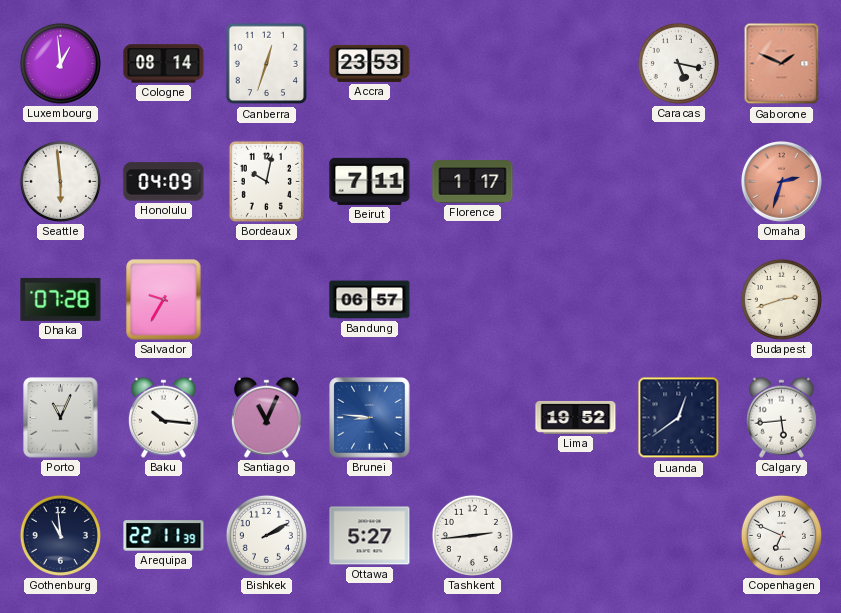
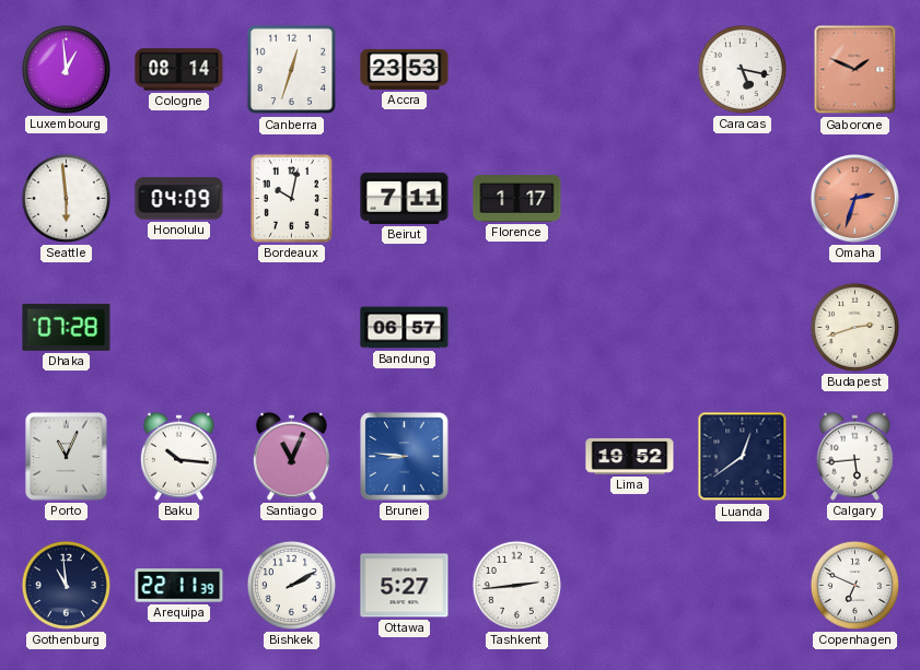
Salvador: 9:35 -> none (164, 300)
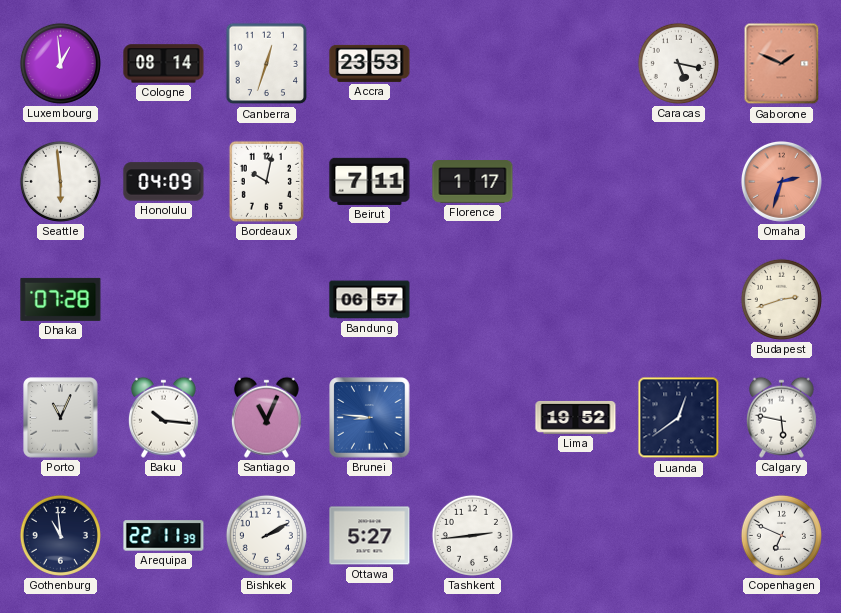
Calgary: 5:44 -> 5:47 (781, 417)
